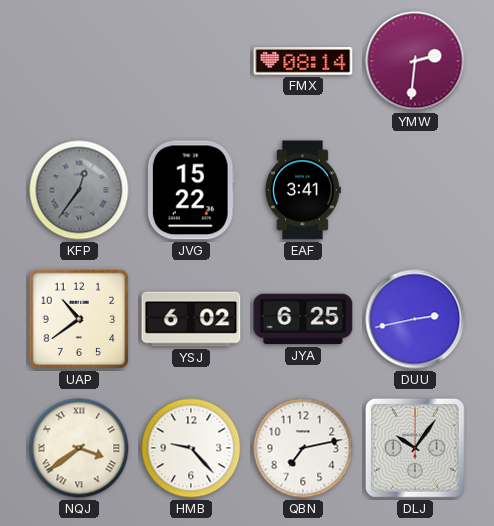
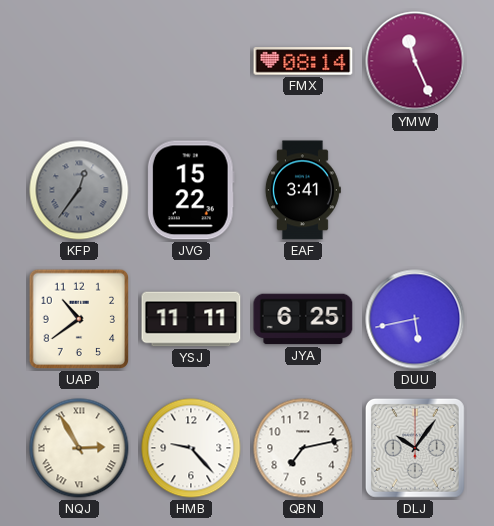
YMW: 2:31 -> 11:26 (415, 61)
YSJ: 6:02 -> 11:11 (191, 319)
DUU: 2:43 -> 5:43 (415, 319)
NQJ: 3:39 -> 2:55 (79, 448)
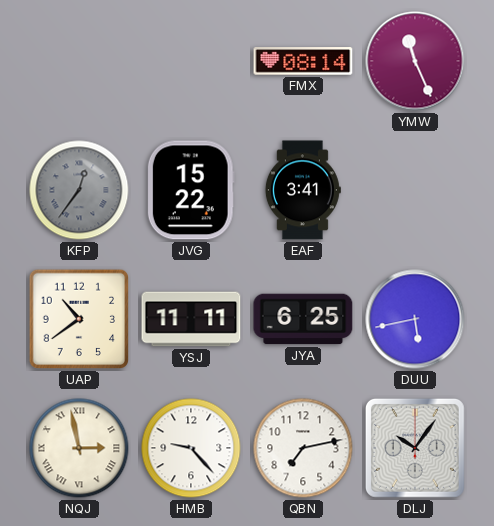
NQJ: 2:55 -> 2:58 (79, 448)
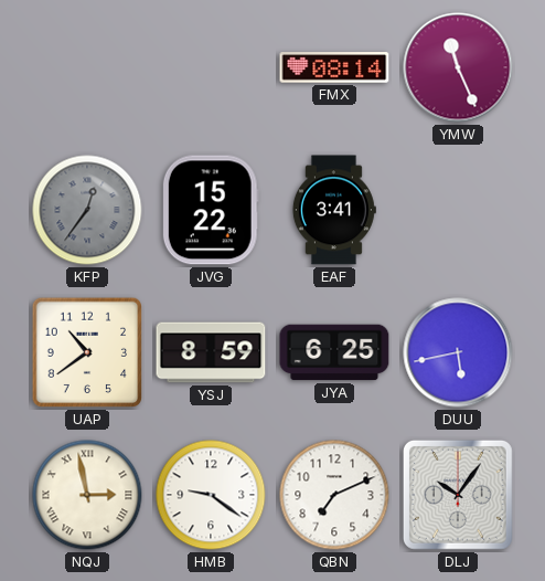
YSJ: 11:11 -> 8:59 (211, 352)
HMB: 9:23 -> 9:21 (211, 495)
QBN: 7:13 -> 7:11 (334, 495)
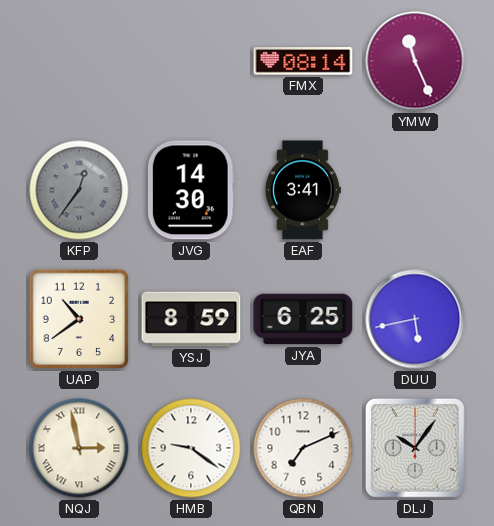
JVG: 15:22 -> 14:30 (191, 190)
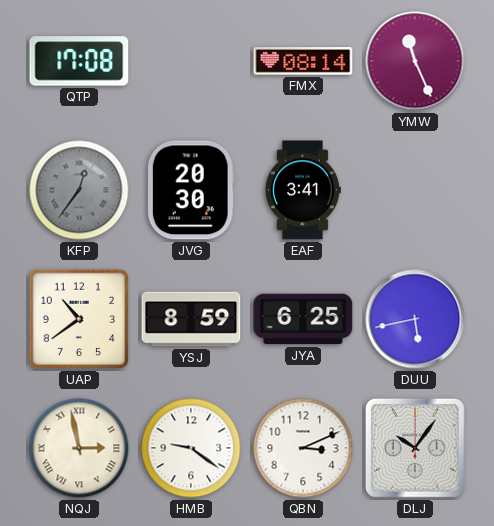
QTP: none -> 17:08 (79, 61)
JVG: 14:30 -> 20:30 (191, 190)
QBN: 7:11 -> 3:11 (303, 448)
